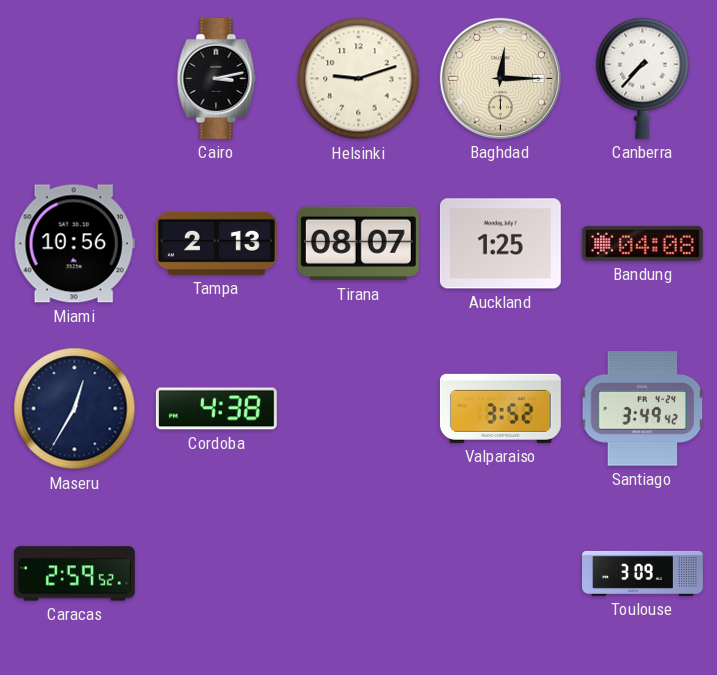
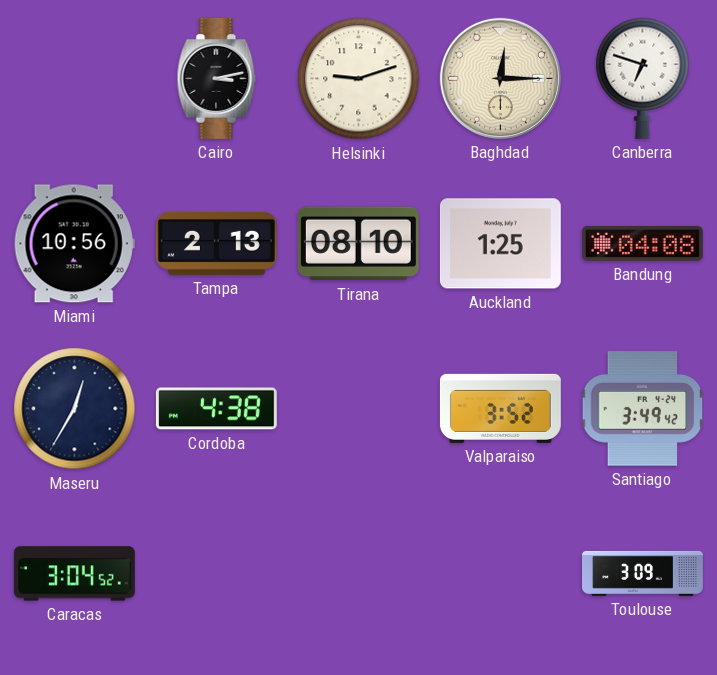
Canberra: 7:37 -> 6:48 (643, 78)
Tirana: 08:07 -> 08:10 (358, 244)
Caracas: 2:59 -> 3:04 (74, 574)
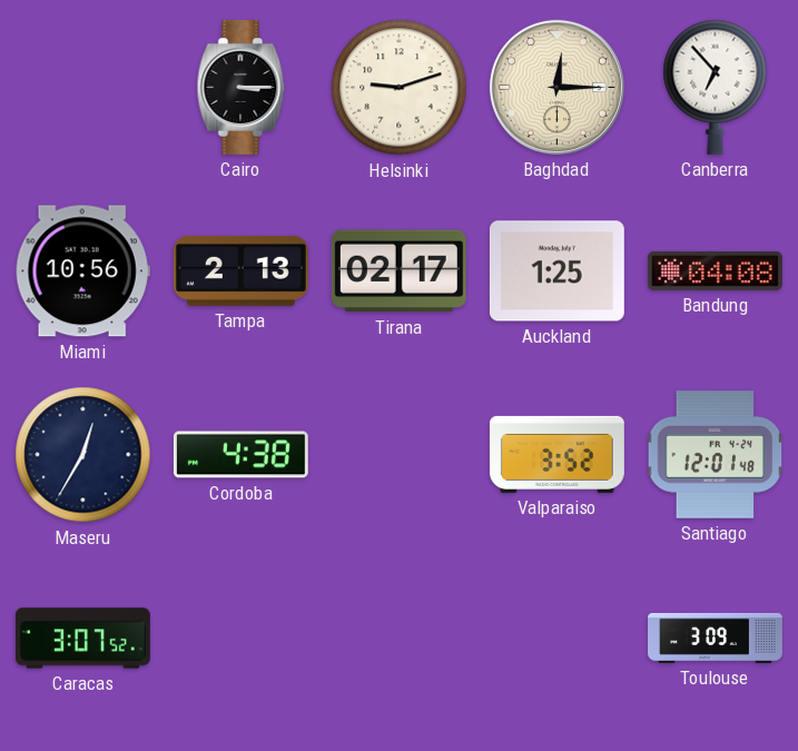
Cairo: 3:13 -> 3:15 (242, 87)
Canberra: 6:48 -> 6:53 (716, 87)
Tirana: 08:10 -> 02:17 (398, 271)
Santiago: 3:49 -> 12:01 (716, 455)
Caracas: 3:04 -> 3:07 (82, 639)
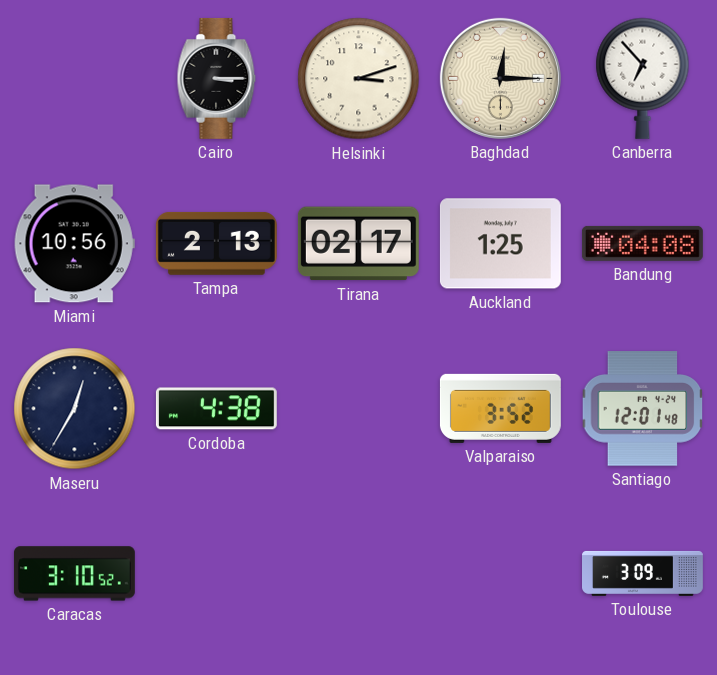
Helsinki: 9:12 -> 3:12 (359, 79)
Caracas: 3:07 -> 3:10 (74, 574)
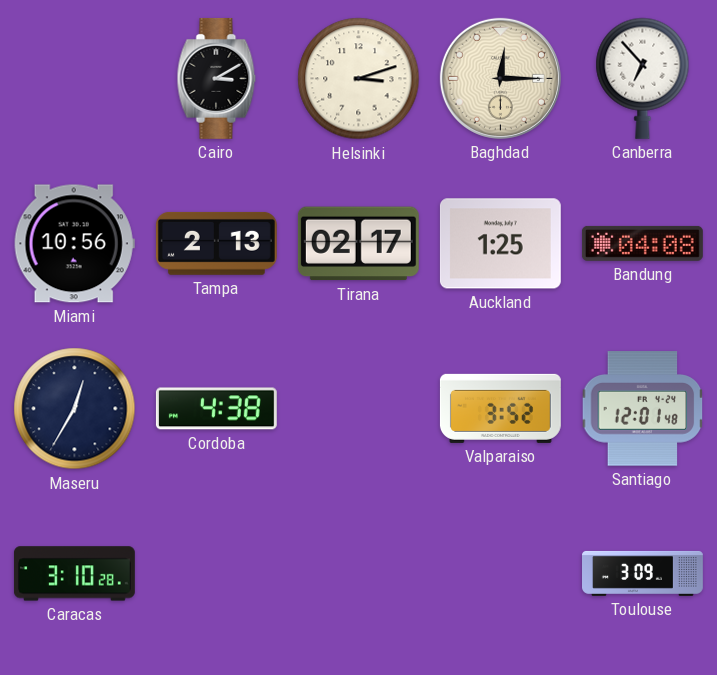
Cairo: 3:15 -> 3:10 (217, 78)
Caracas: 3:10:52 -> 3:10:28 (74, 574)
